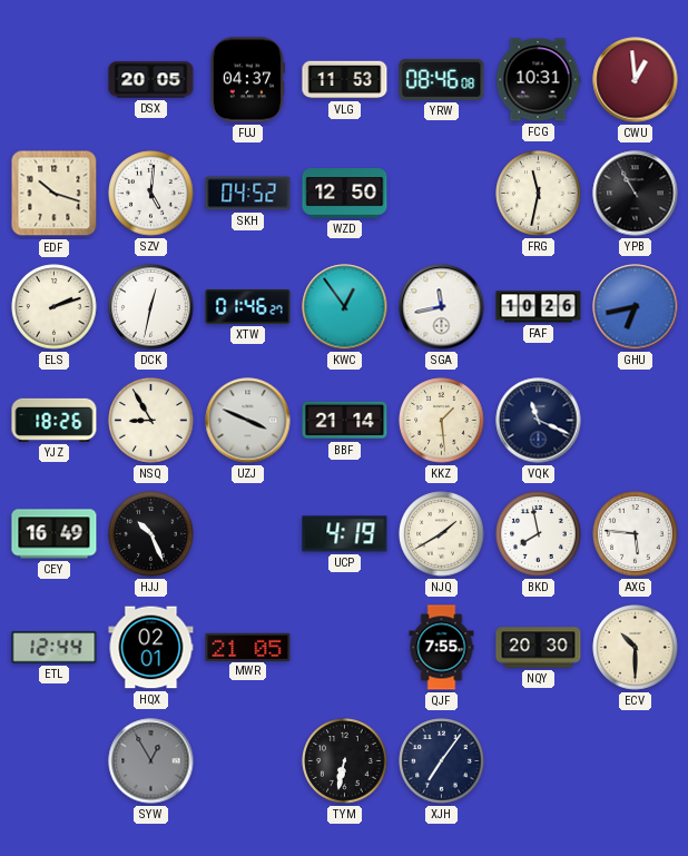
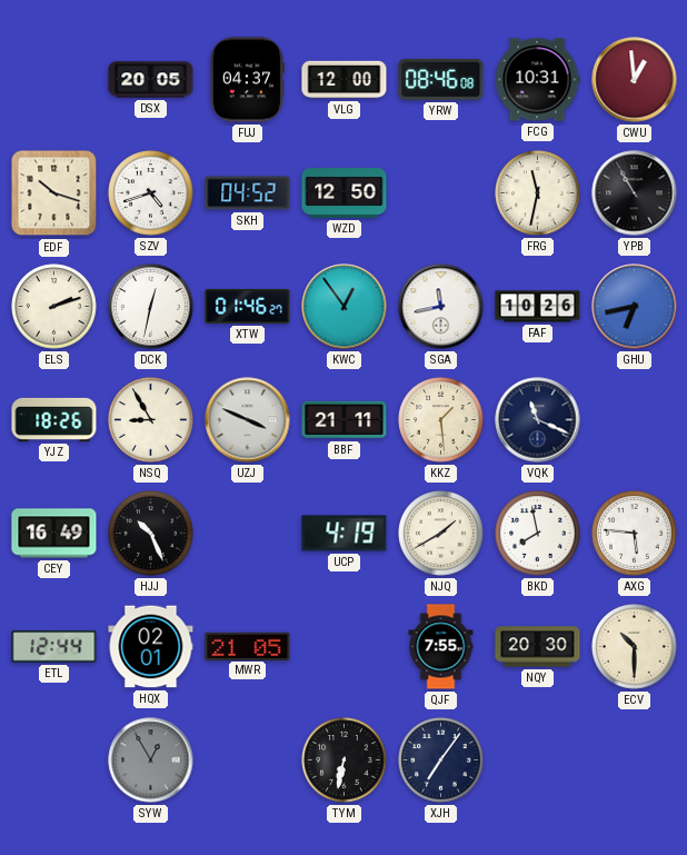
VLG: 11:53 -> 12:00 (345, 80)
SZV: 5:01 -> 4:42 (151, 193)
BBF: 21:14 -> 21:11 (345, 420)
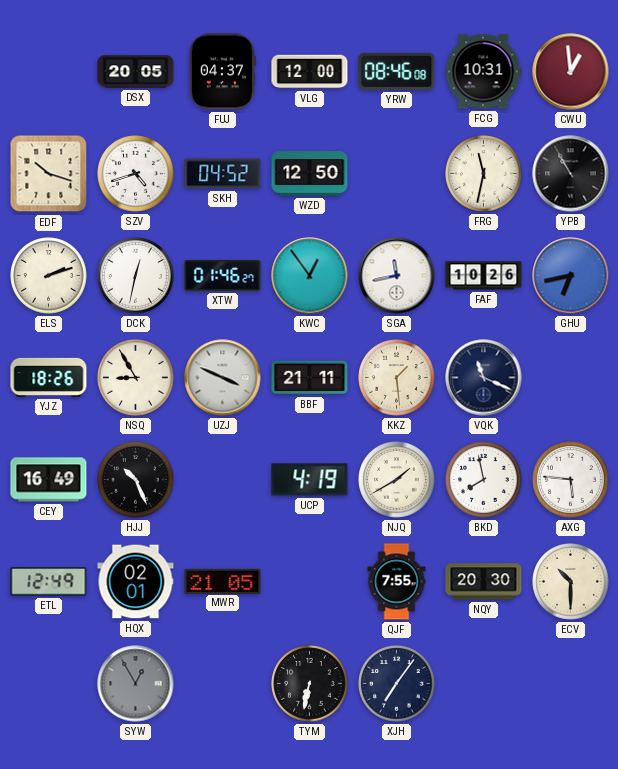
ETL: 12:44 -> 12:49 (49, 582)
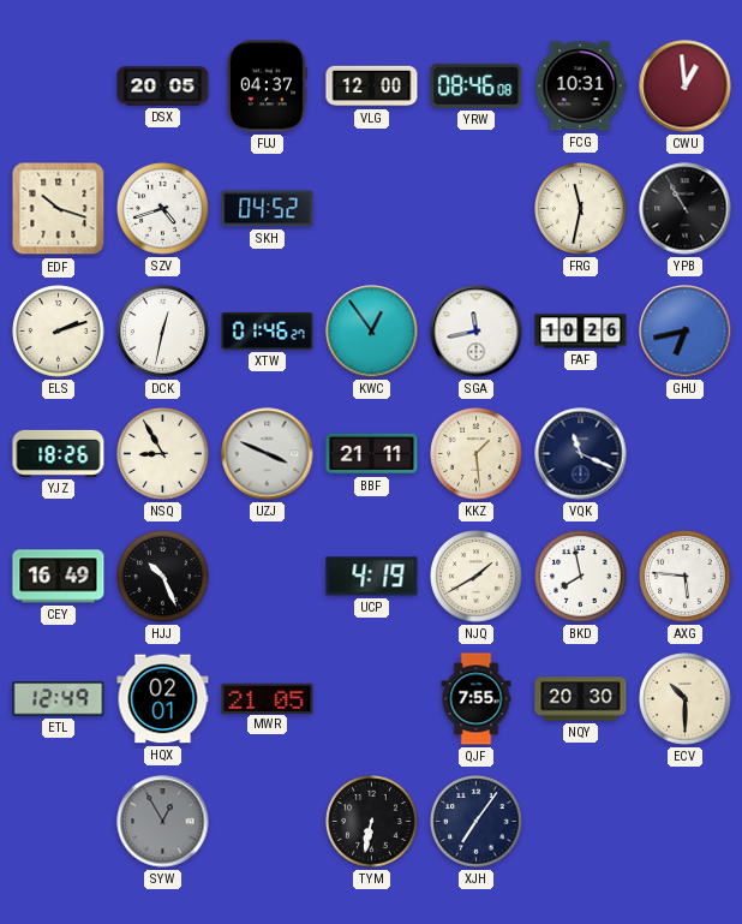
WZD: 12:50 -> none (310, 174)
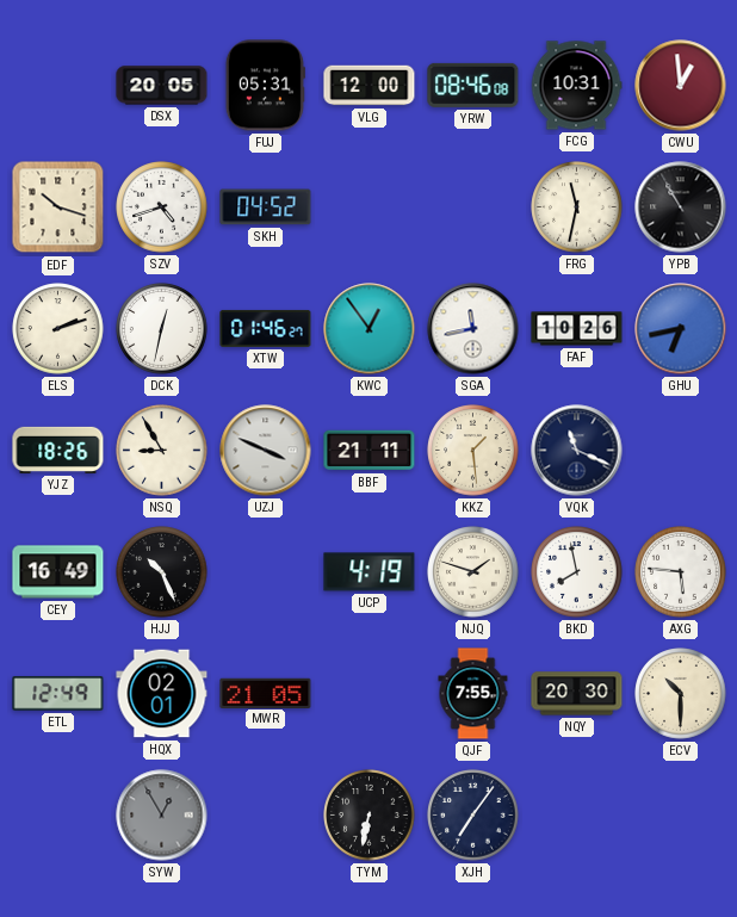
FUJ: 04:37 -> 05:31 (265, 86)
NJQ: 1:40 -> 1:48 (473, 572)
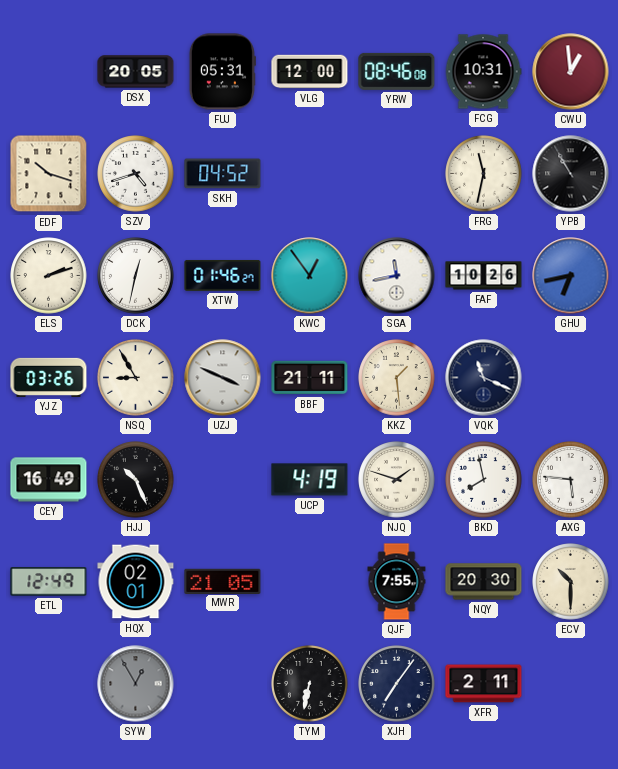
YJZ: 18:26 -> 03:26 (49, 377)
XFR: none -> 2:11 (484, 684)
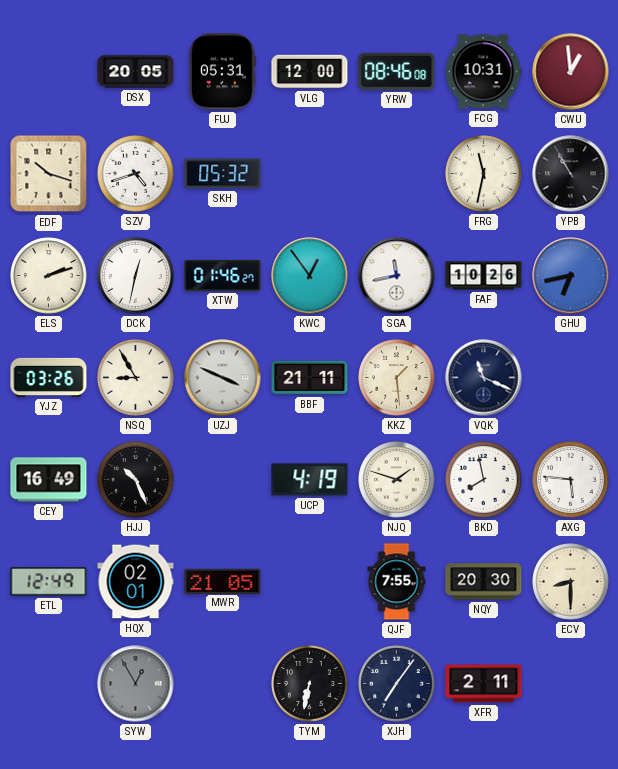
SKH: 04:52 -> 05:32 (223, 174)
ECV: 10:30 -> 8:30 (571, 582)
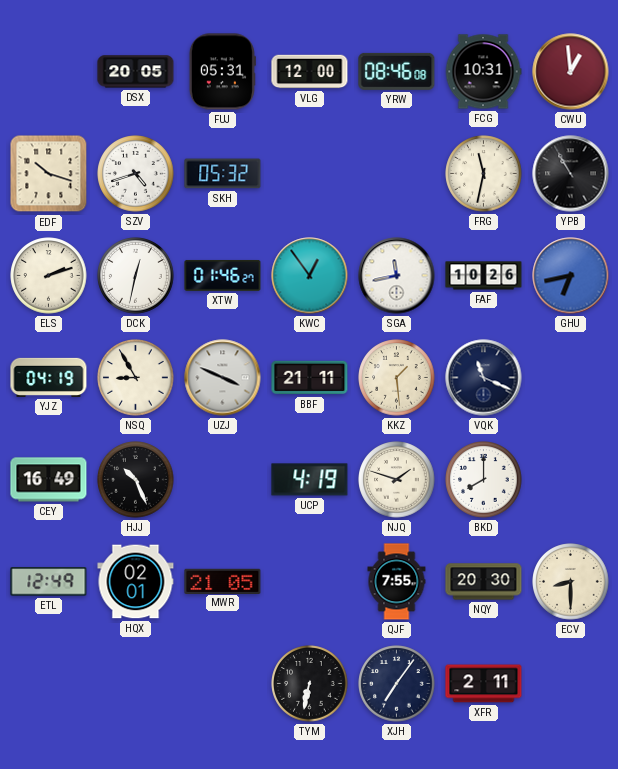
YJZ: 03:26 -> 04:19 (49, 377)
BKD: 7:58 -> 8:00 (484, 480)
AXG: 5:46 -> none (571, 480)
SYW: 12:55 -> none (136, 684)
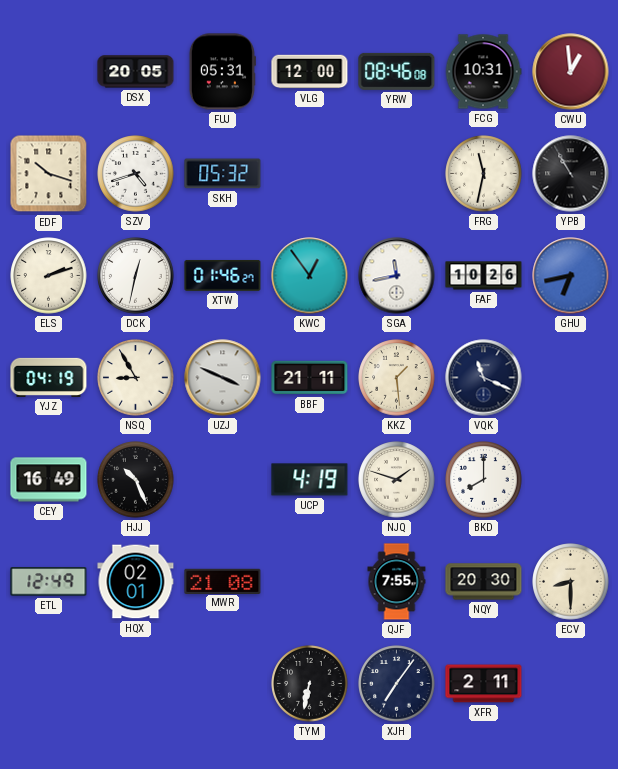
MWR: 21:05 -> 21:08 (223, 581)
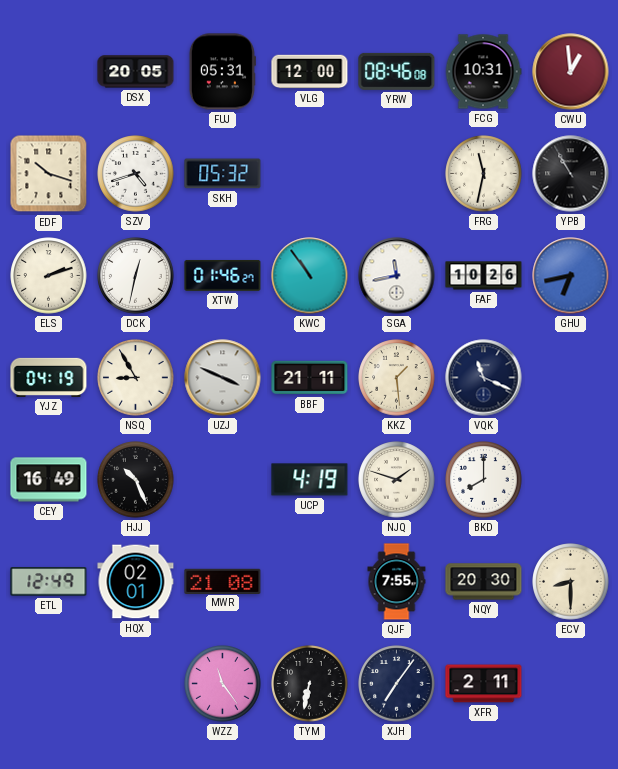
KWC: 12:54 -> 10:54 (310, 276)
WZZ: none -> 11:24 (223, 684)
